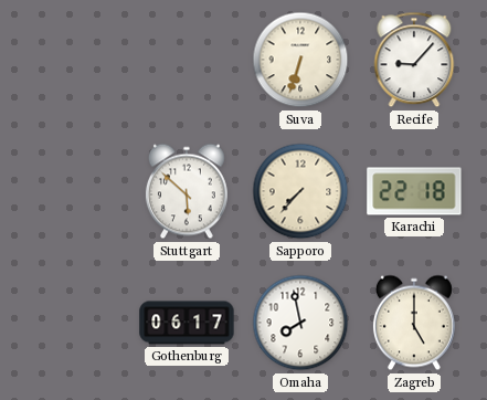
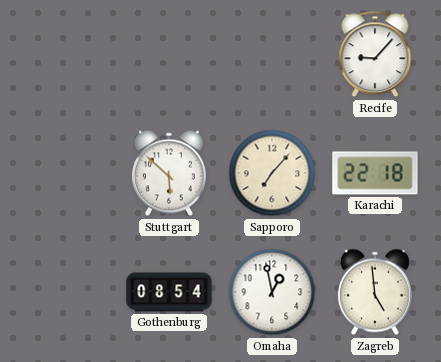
Suva: 6:33 -> none (300, 60)
Sapporo: 7:37 -> 7:07 (272, 173)
Gothenburg: 06:17 -> 08:54 (169, 292)
Omaha: 7:58 -> 12:58 (272, 292)
Zagreb: 5:00 -> 4:59 (375, 292)
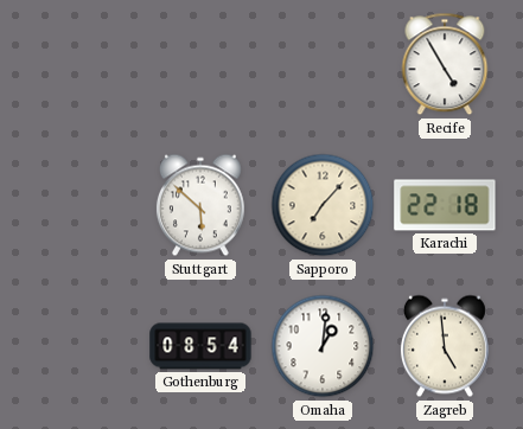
Recife: 9:07 -> 4:55 (445, 64)
Omaha: 12:58 -> 1:01 (323, 346)
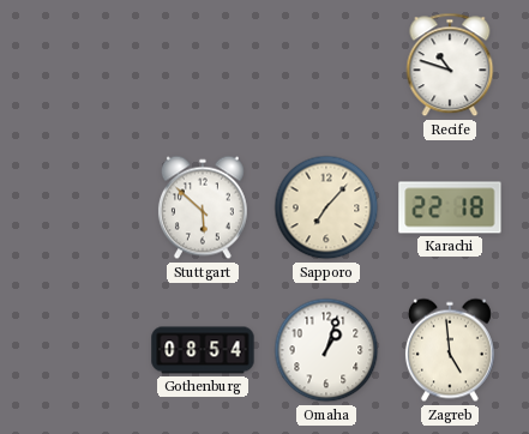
Recife: 4:55 -> 10:48 (450, 65)
Omaha: 1:01 -> 1:03 (326, 350)
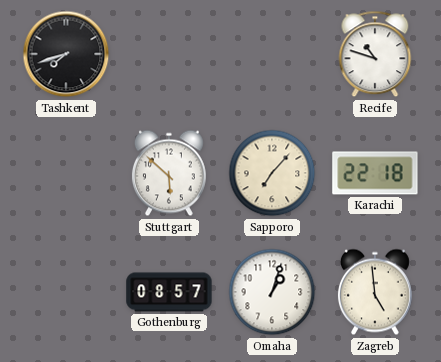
Tashkent: none -> 7:42 (66, 54)
Gothenburg: 08:54 -> 08:57 (169, 292)
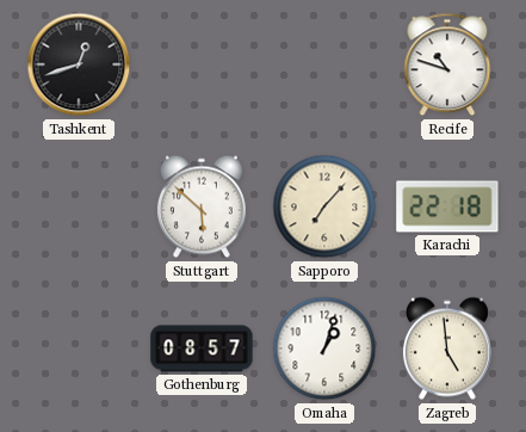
Tashkent: 7:42 -> 12:42 (79, 64)
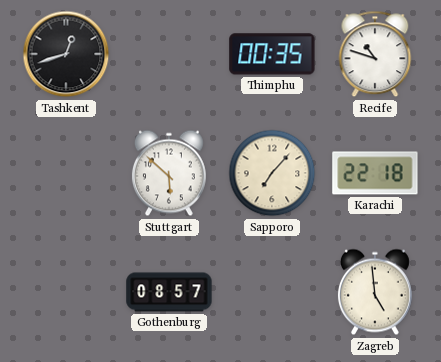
Thimphu: none -> 00:35 (272, 54)
Omaha: 1:03 -> none (324, 348)
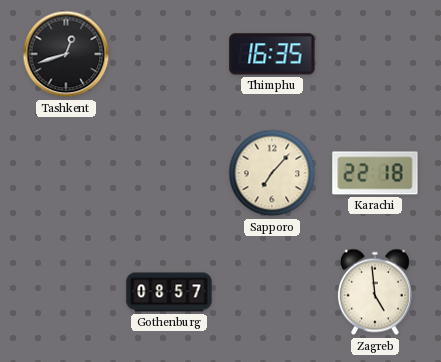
Thimphu: 00:35 -> 16:35 (272, 54)
Recife: 10:48 -> none (375, 54)
Stuttgart: 5:52 -> none (169, 173)
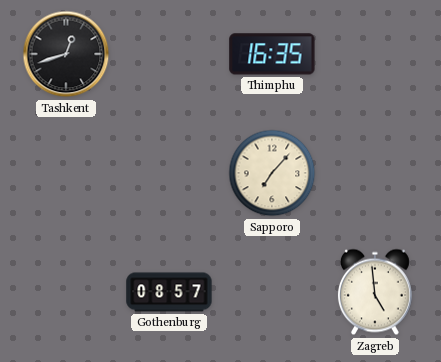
Karachi: 22:18 -> none (375, 173)
